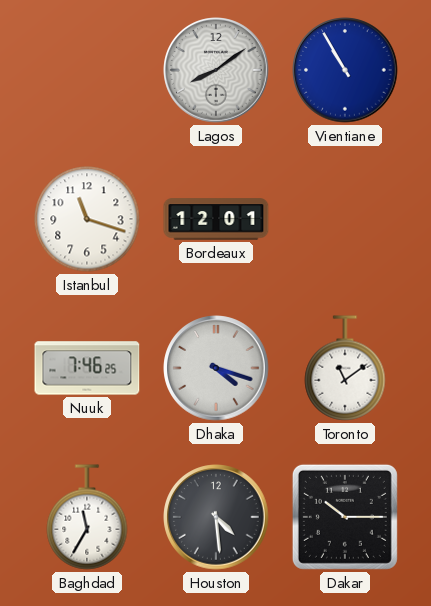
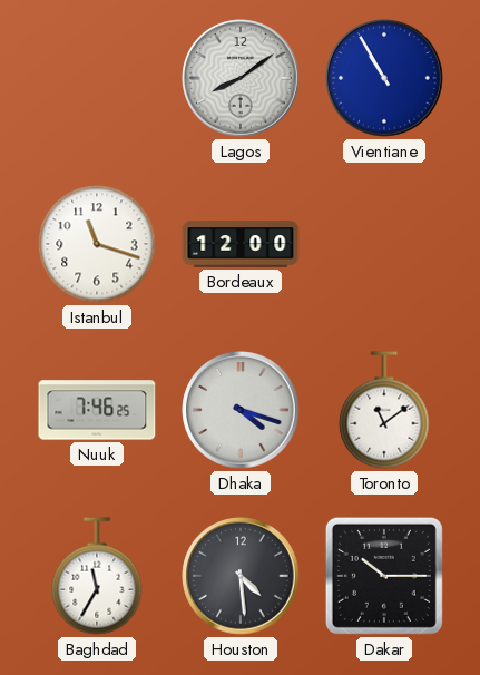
Bordeaux: 12:01 -> 12:00 (241, 244)
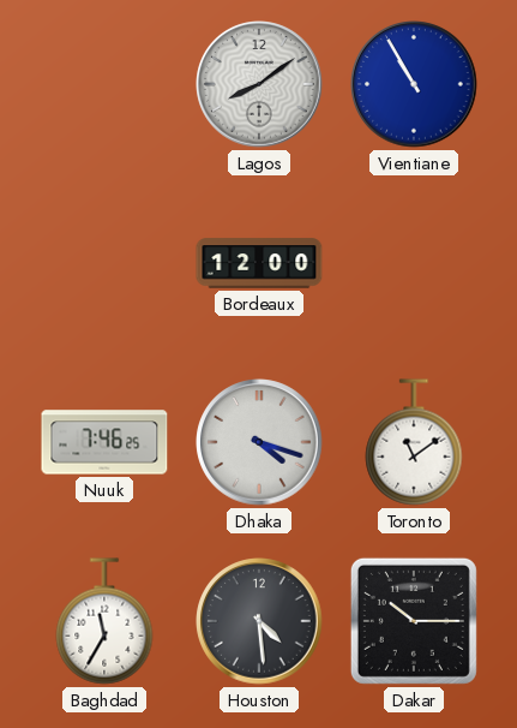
Istanbul: 11:18 -> none (97, 244)
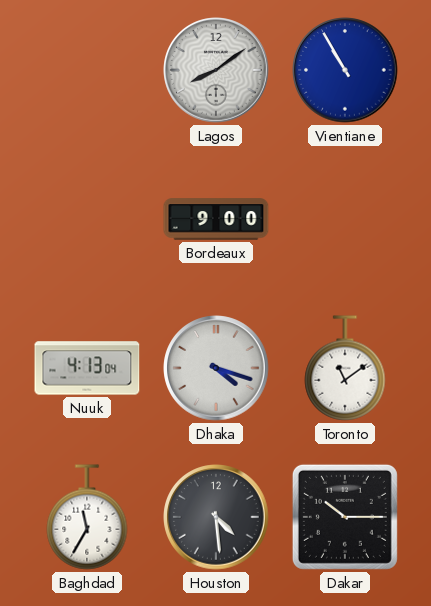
Bordeaux: 12:00 -> 9:00 (216, 219)
Nuuk: 7:46 -> 4:13 (87, 368)
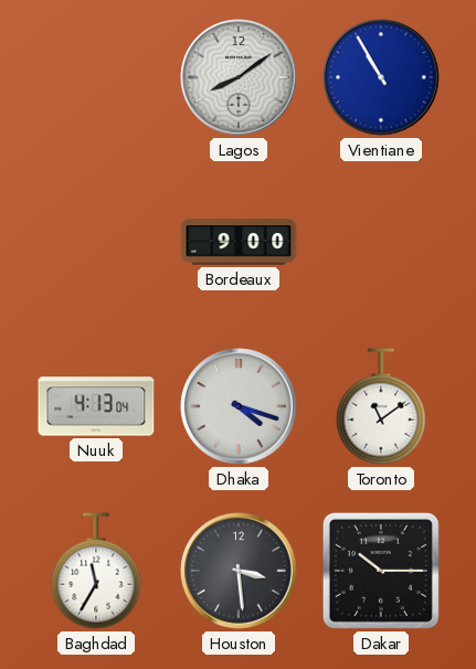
Houston: 4:29 -> 3:29 (239, 571)
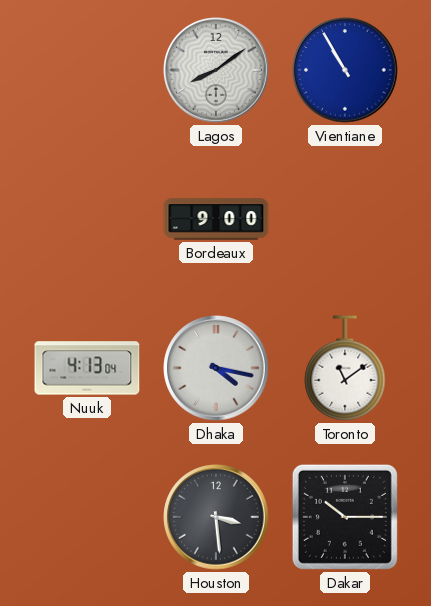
Dhaka: 4:18 -> 4:17 (216, 368)
Baghdad: 11:35 -> none (96, 571)
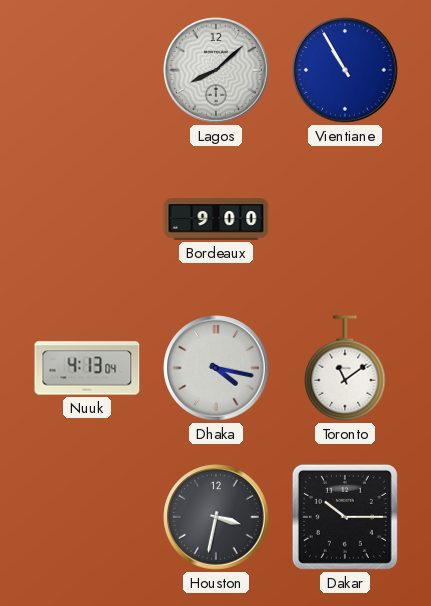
Lagos: 8:09 -> 8:08 (216, 70)
Houston: 3:29 -> 3:32 (216, 517)
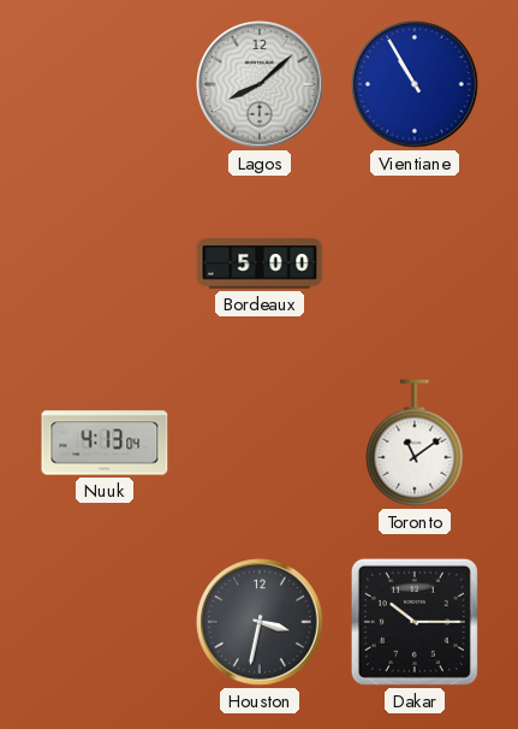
Bordeaux: 9:00 -> 5:00 (260, 263)
Dhaka: 4:17 -> none (216, 368)
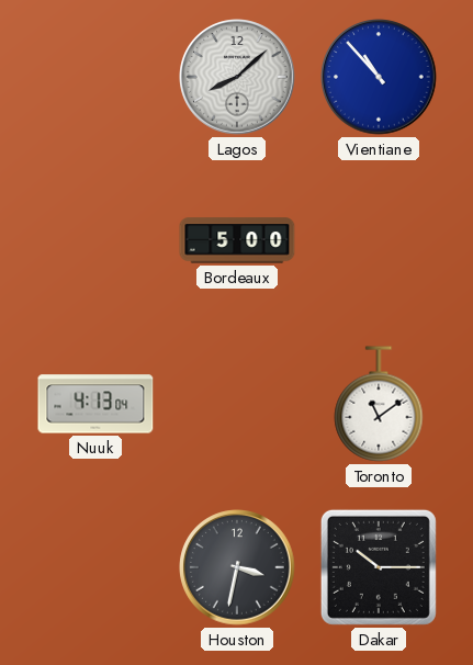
Vientiane: 10:55 -> 10:53 (379, 77)
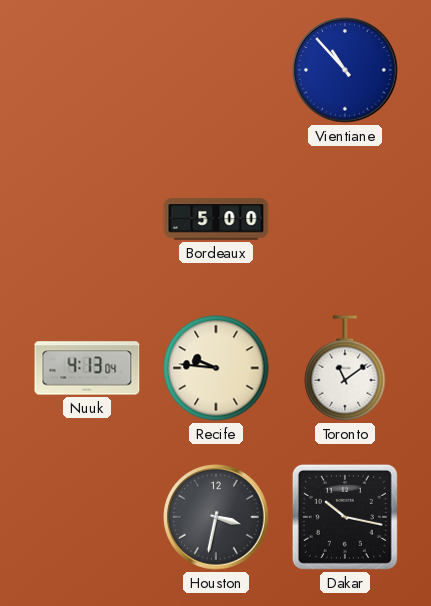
Lagos: 8:08 -> none (237, 77)
Recife: none -> 9:46 (216, 368)
Dakar: 10:15 -> 10:17 (345, 517)
